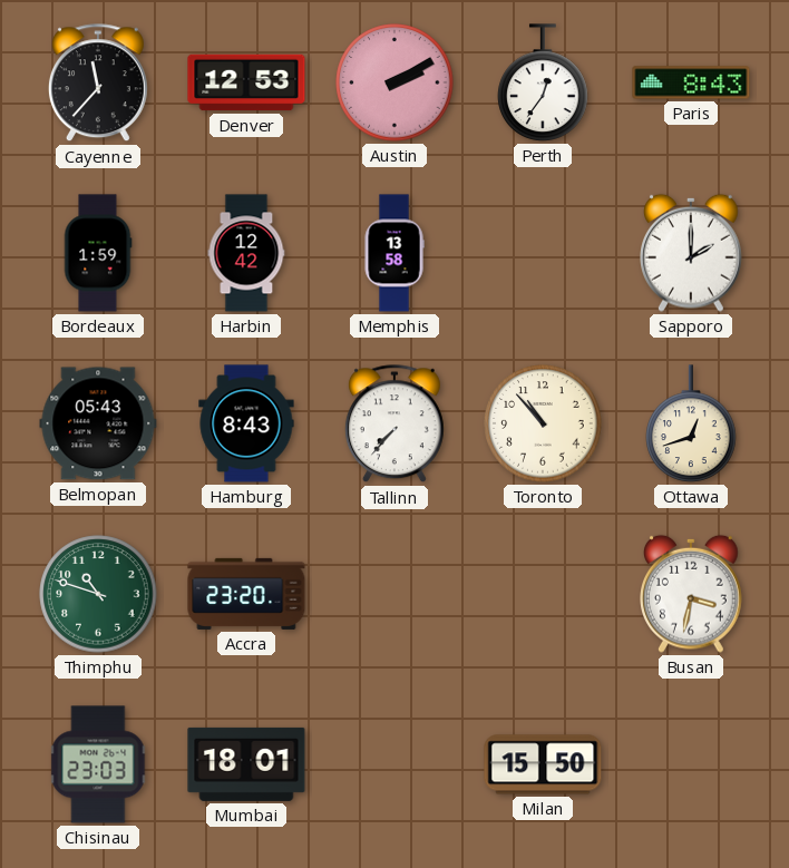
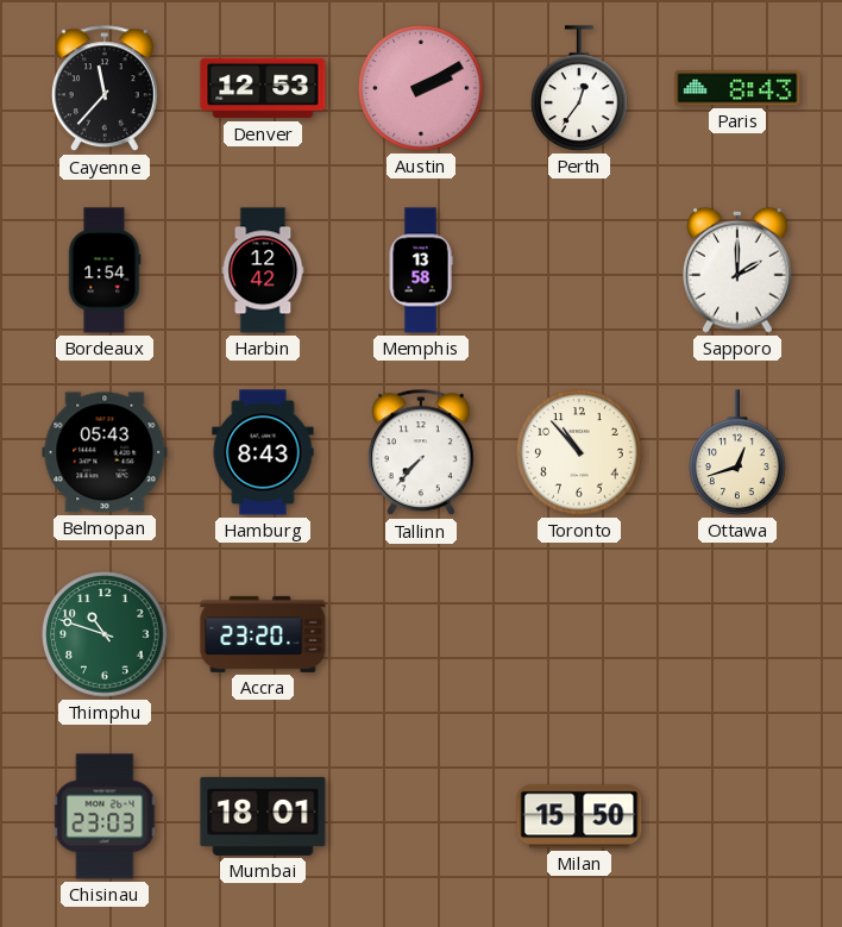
Bordeaux: 1:59 -> 1:54 (105, 270)
Busan: 3:32 -> none (692, 594)
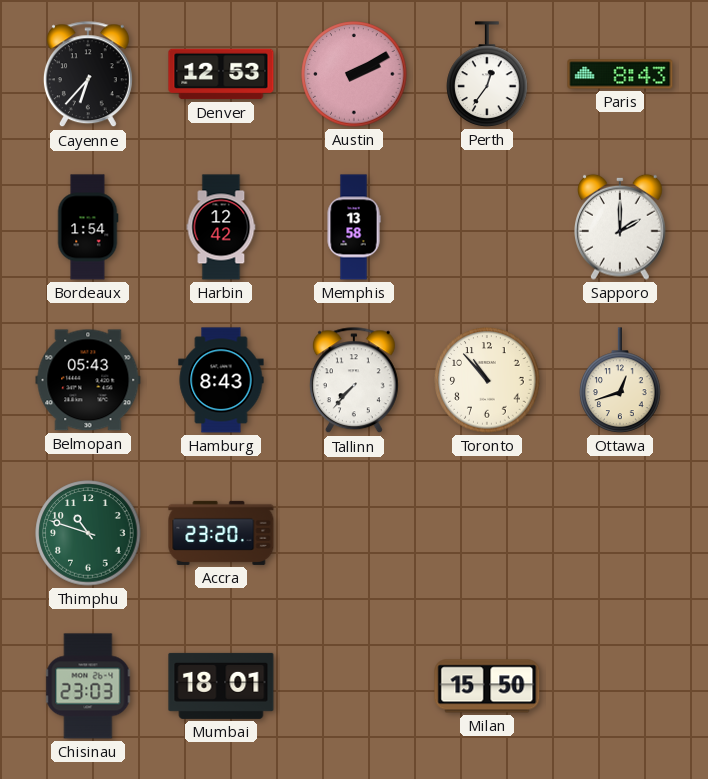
Cayenne: 11:37 -> 6:37 (88, 75)
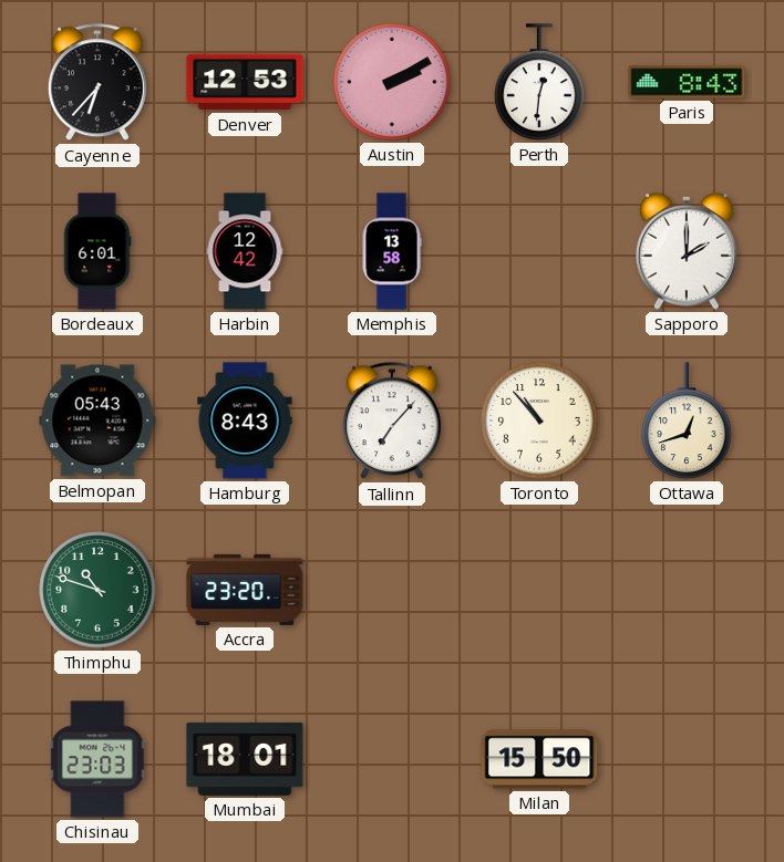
Perth: 12:36 -> 12:31 (539, 82)
Bordeaux: 1:54 -> 6:01 (97, 251)
Tallinn: 7:37 -> 7:07 (392, 422)
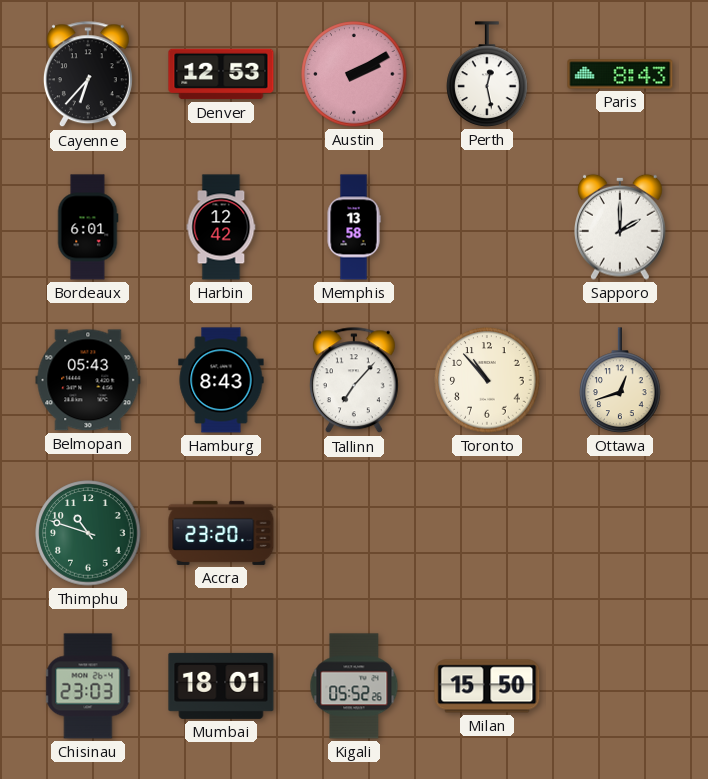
Perth: 12:31 -> 12:28 (487, 74)
Kigali: none -> 05:52 (354, 686)
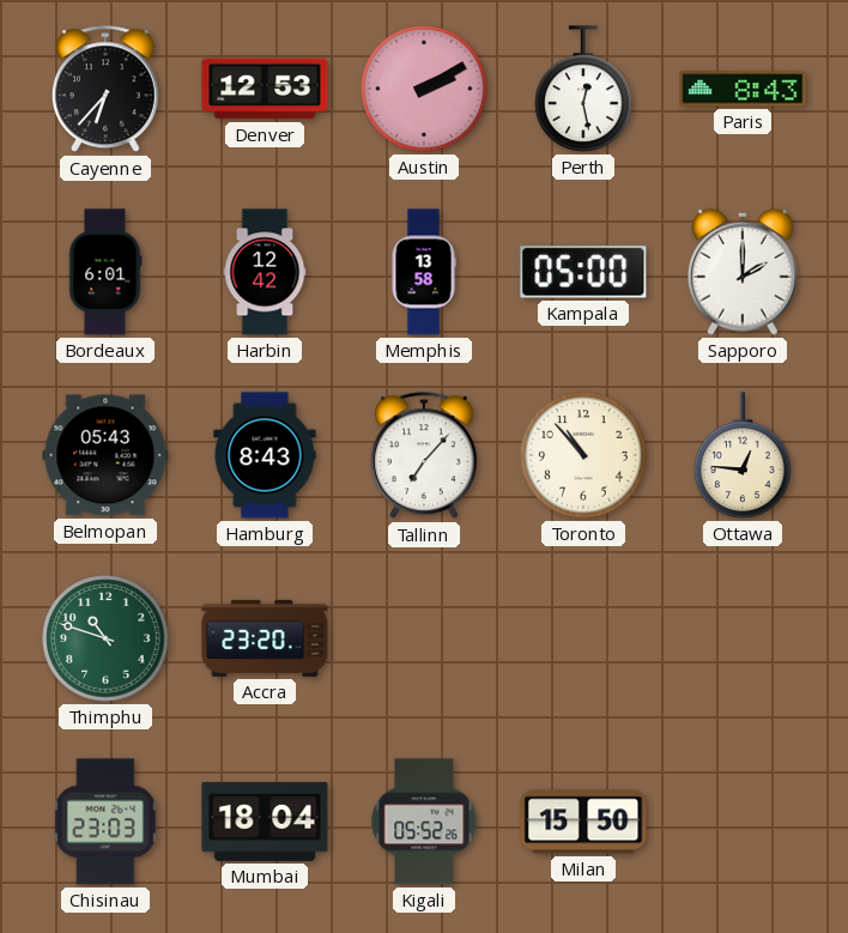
Kampala: none -> 05:00 (583, 272)
Ottawa: 12:42 -> 12:46 (743, 455)
Mumbai: 18:01 -> 18:04 (265, 822)
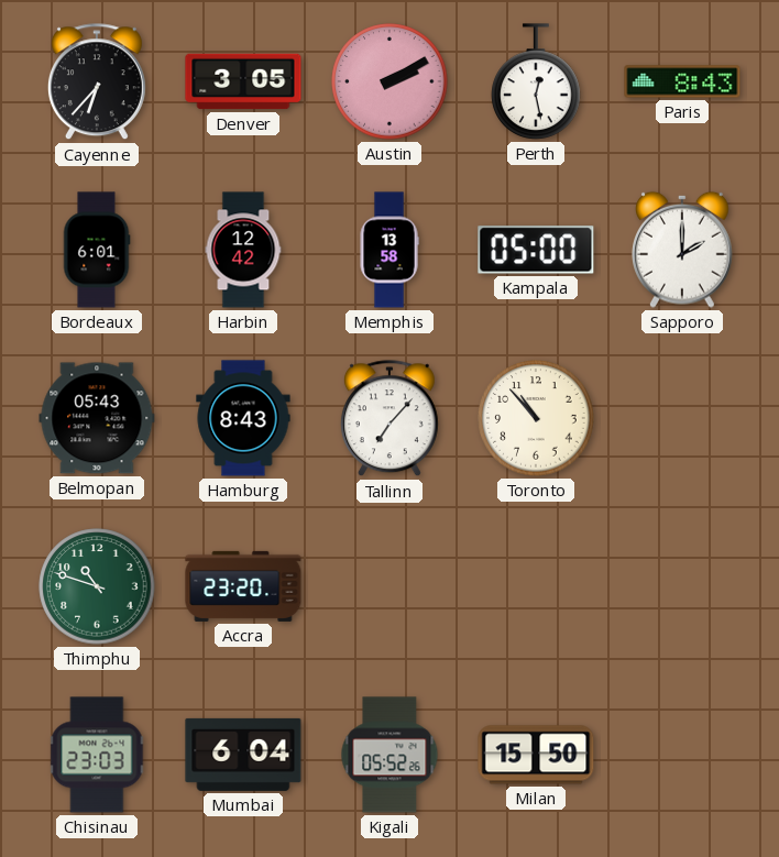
Denver: 12:53 -> 3:05 (243, 81)
Ottawa: 12:46 -> none (743, 455)
Mumbai: 18:04 -> 6:04 (243, 755)
